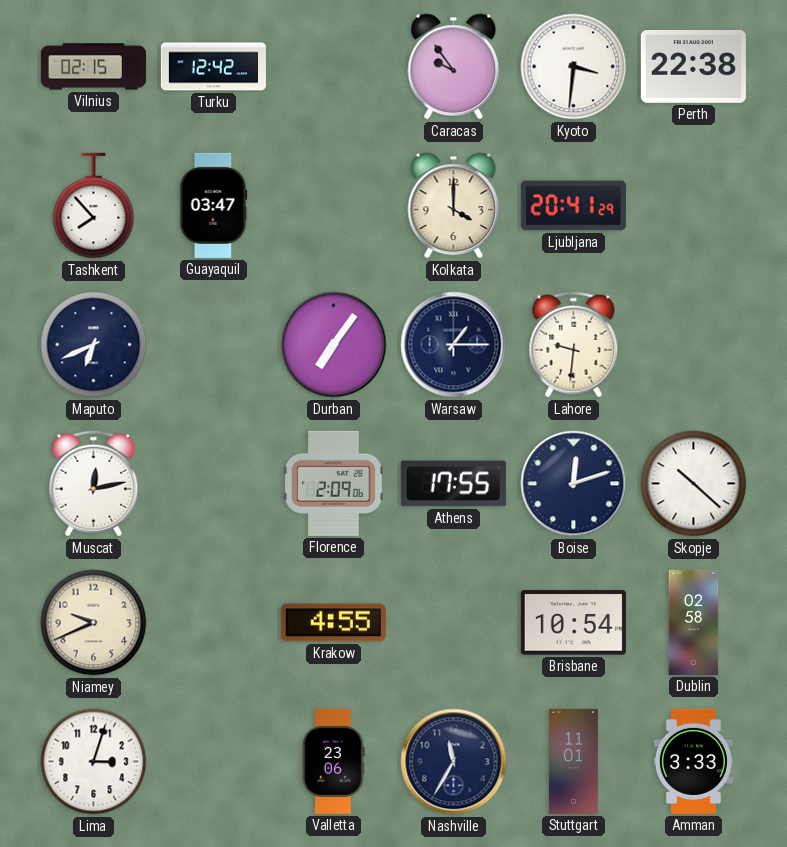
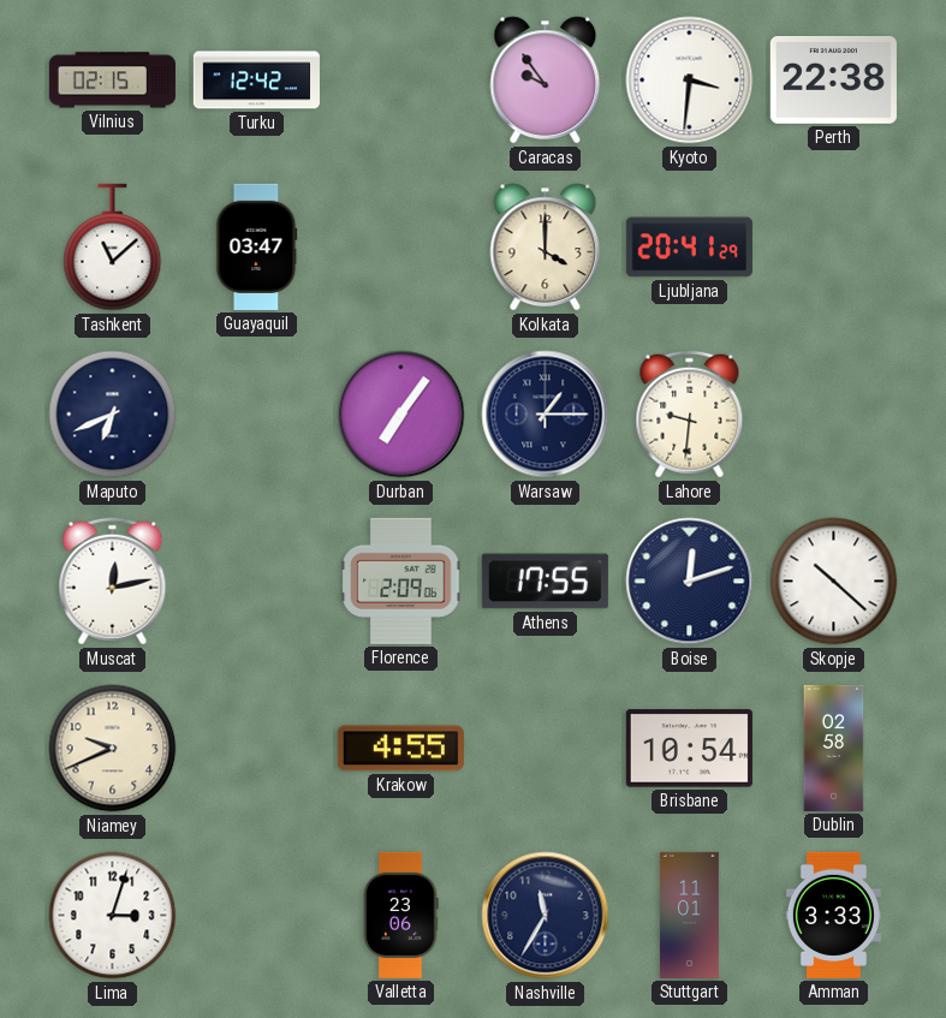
Tashkent: 7:53 -> 11:08 (113, 248)
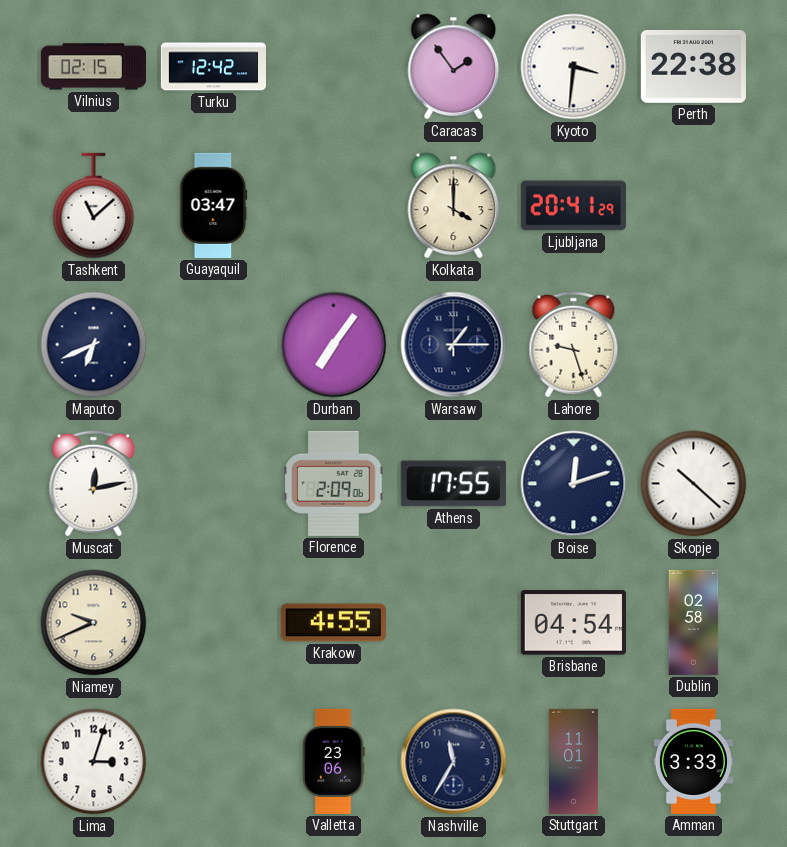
Caracas: 9:54 -> 1:54 (454, 67)
Lahore: 9:31 -> 9:27 (574, 345)
Brisbane: 10:54 -> 04:54 (573, 623)
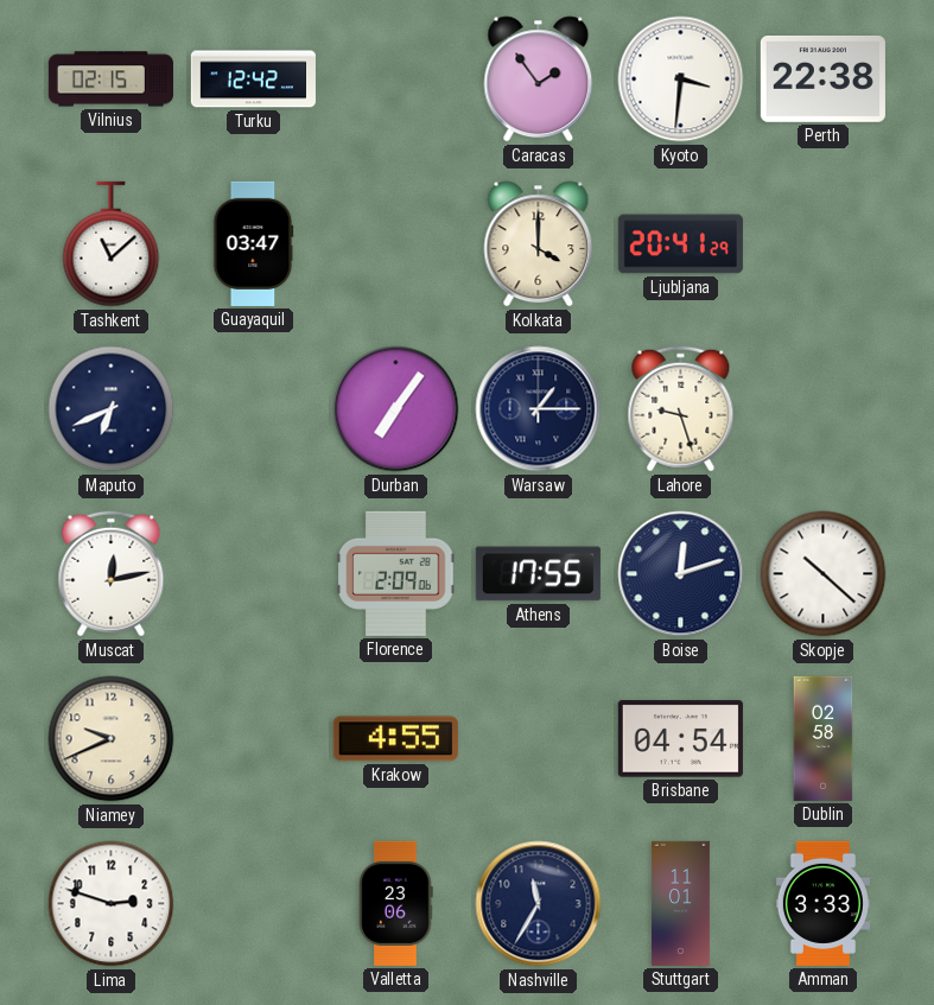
Lima: 3:03 -> 2:48 (112, 904)
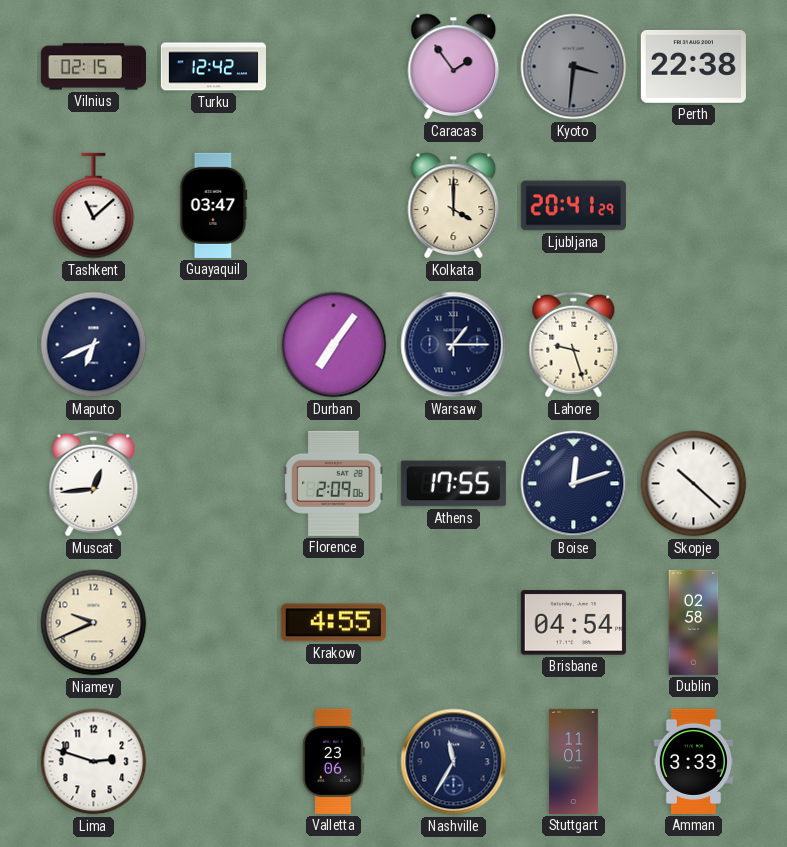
Kyoto dial: white -> grey (574, 67)
Muscat: 12:13 -> 12:44 (94, 484)
